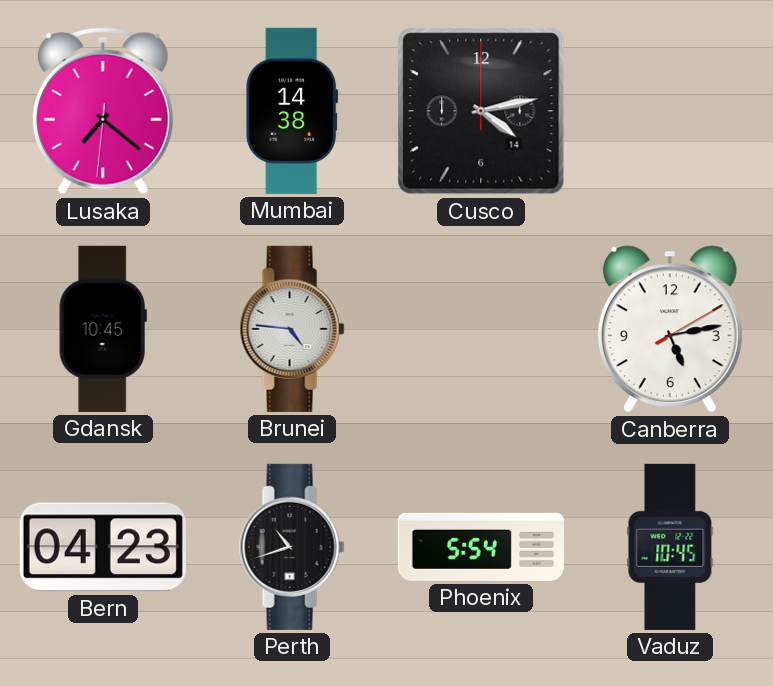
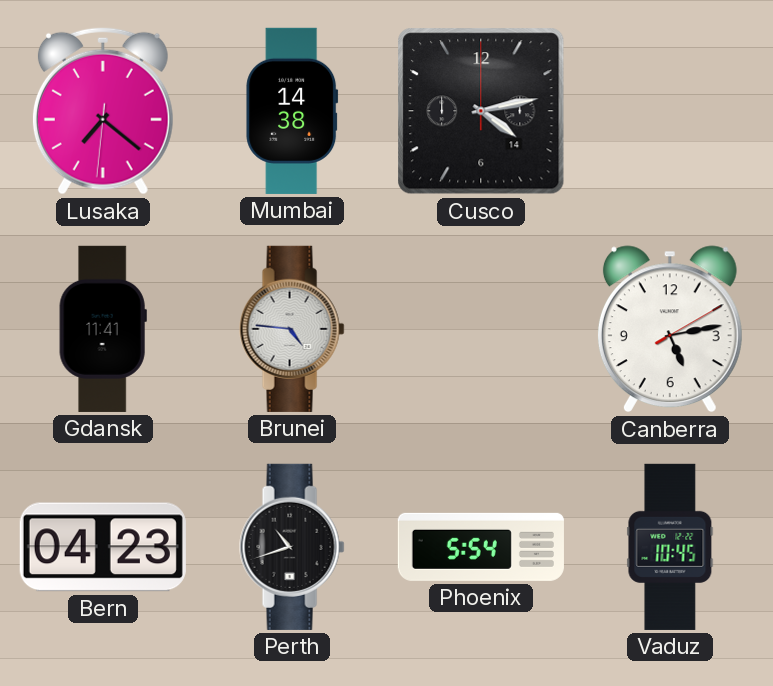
Gdansk: 10:45 -> 11:41 (103, 329)
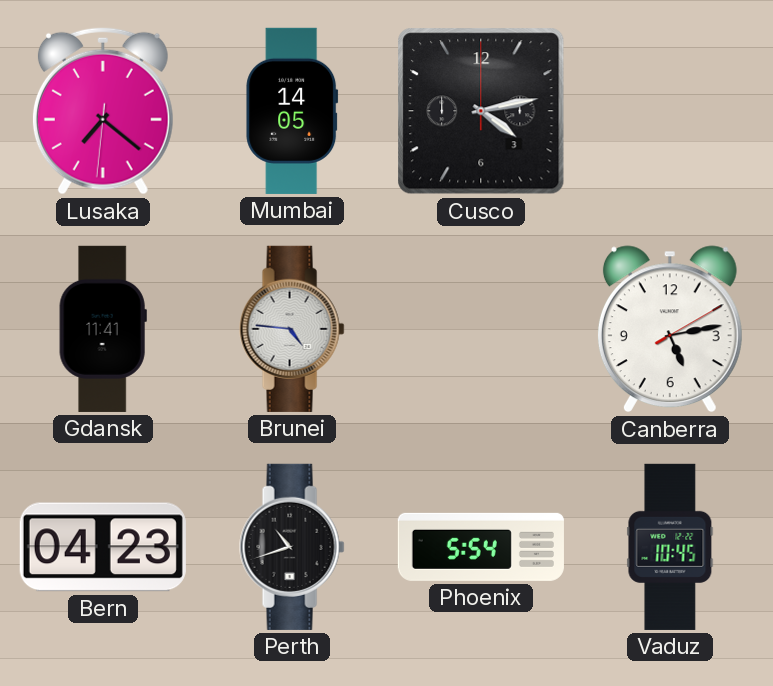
Mumbai: 14:38 -> 14:05 (292, 111)
Cusco date: 14 -> 3 (481, 111)
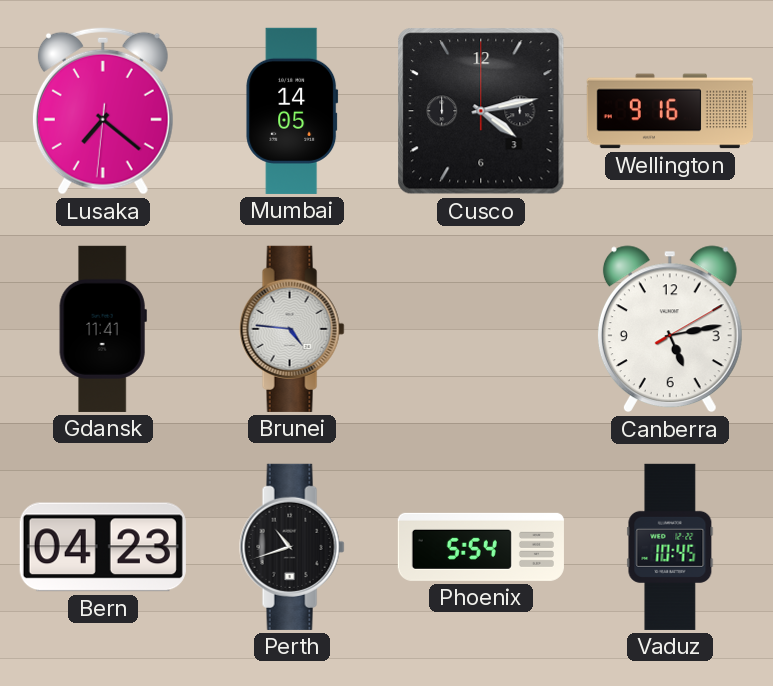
Wellington: none -> 9:16 (670, 111)
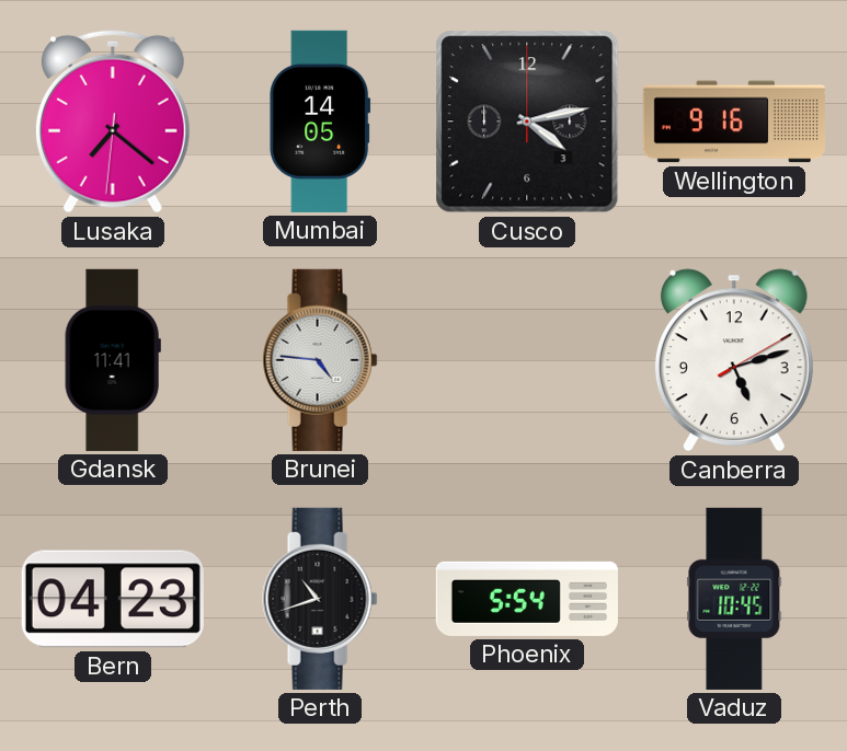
Canberra: 5:13 -> 5:12 (734, 360)
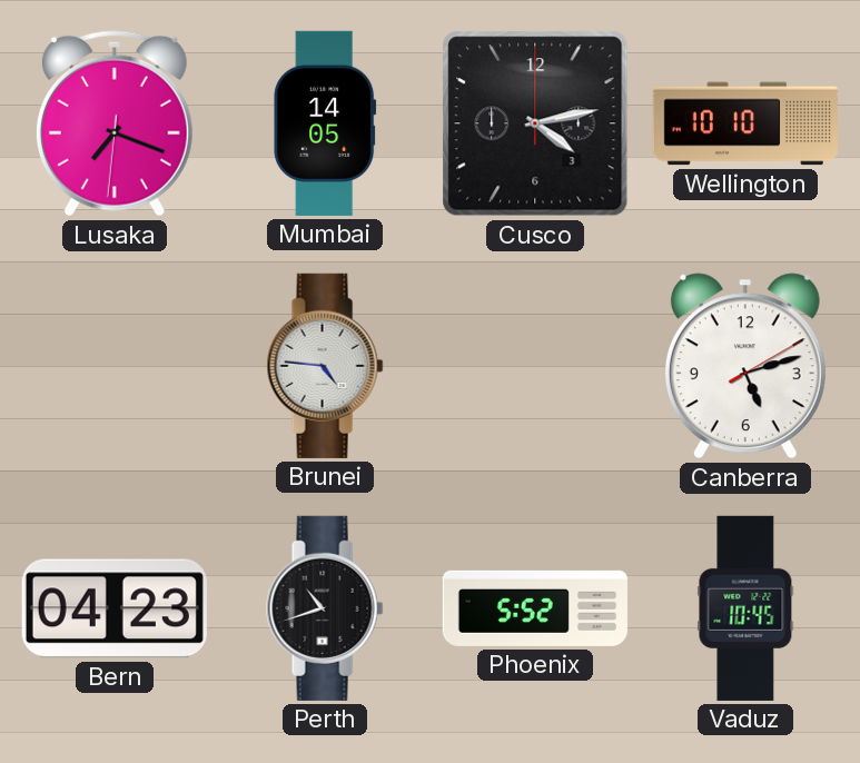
Lusaka: 7:21 -> 7:18 (115, 123)
Wellington: 9:16 -> 10:10 (745, 123)
Gdansk: 11:41 -> none (113, 360)
Phoenix: 5:54 -> 5:52 (535, 608)
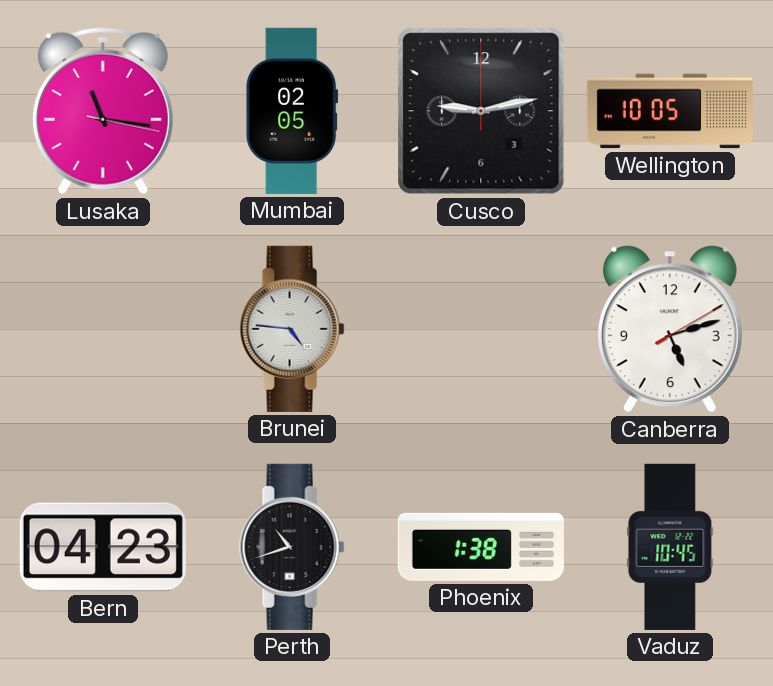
Lusaka: 7:18 -> 11:16 (103, 111)
Mumbai: 14:05 -> 02:05 (292, 111)
Cusco: 4:13 -> 9:13 (481, 111)
Wellington: 10:10 -> 10:05 (670, 111)
Phoenix: 5:52 -> 1:38 (481, 547)
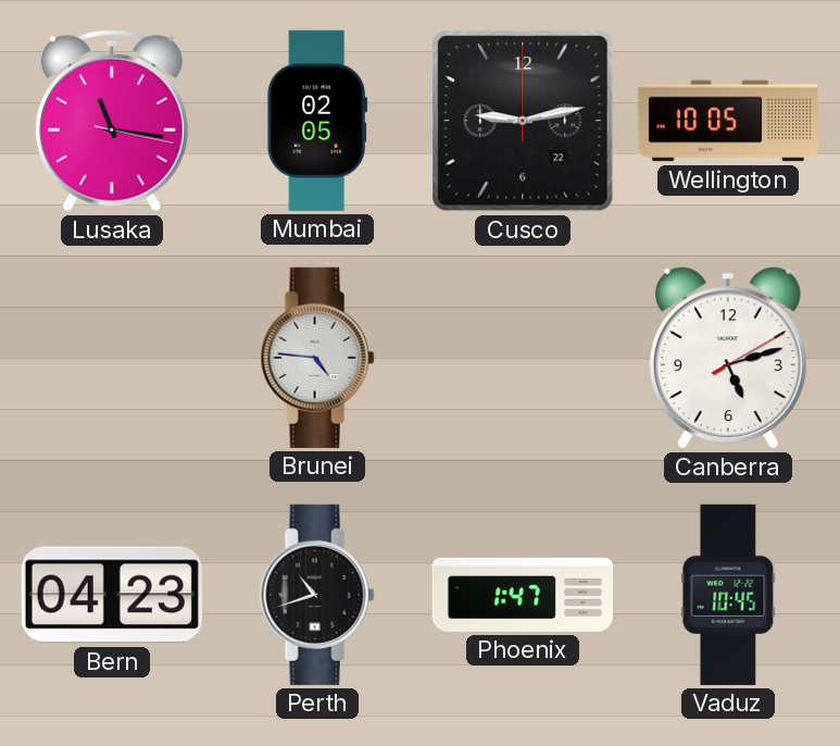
Cusco date: 3 -> 22 (523, 121)
Phoenix: 1:38 -> 1:47 (523, 595)
